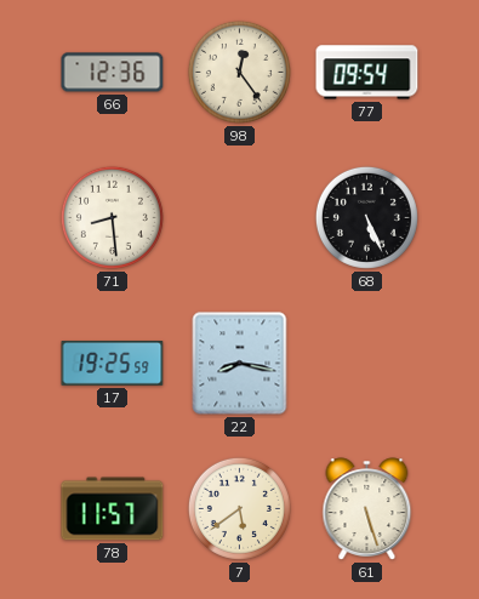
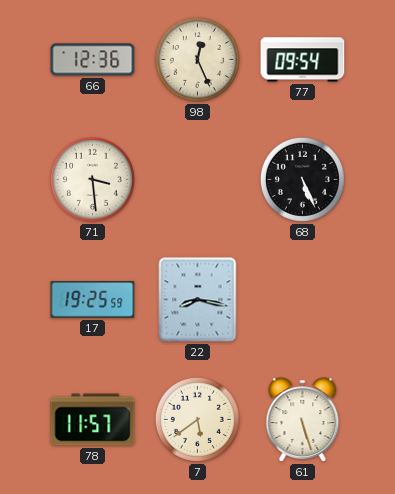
98: 12:24 -> 12:26 (197, 59)
71: 8:29 -> 3:29 (92, 179)
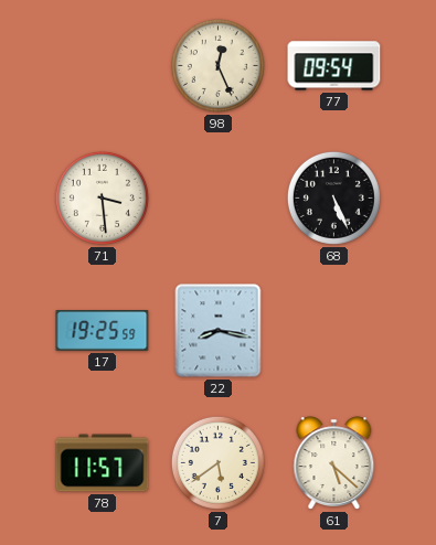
66: 12:36 -> none (93, 60)
61: 5:27 -> 5:22 (334, 463)
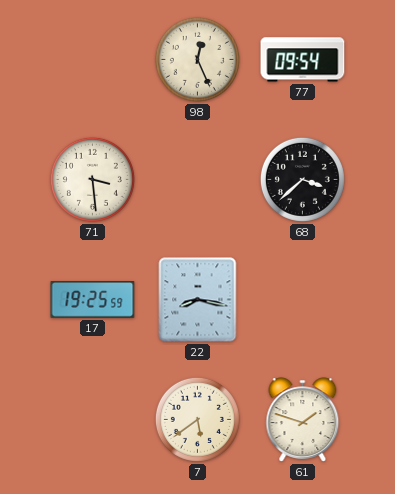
68: 5:26 -> 3:38 (302, 179)
78: 11:57 -> none (103, 463)
61: 5:22 -> 1:48 (303, 420)
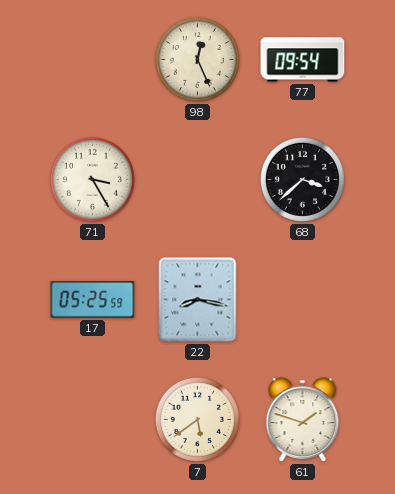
71: 3:29 -> 3:25 (92, 179)
17: 19:25 -> 05:25 (93, 300)
